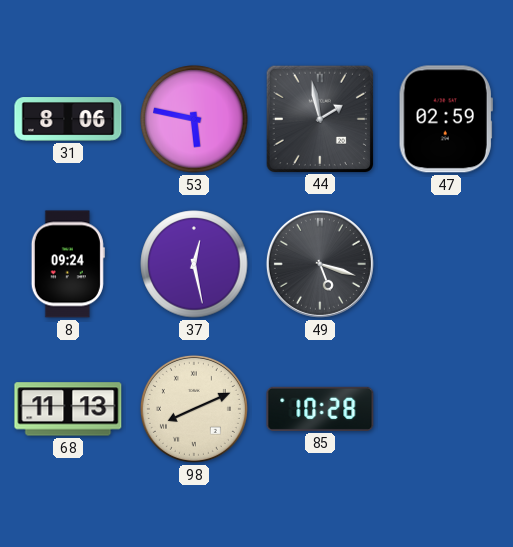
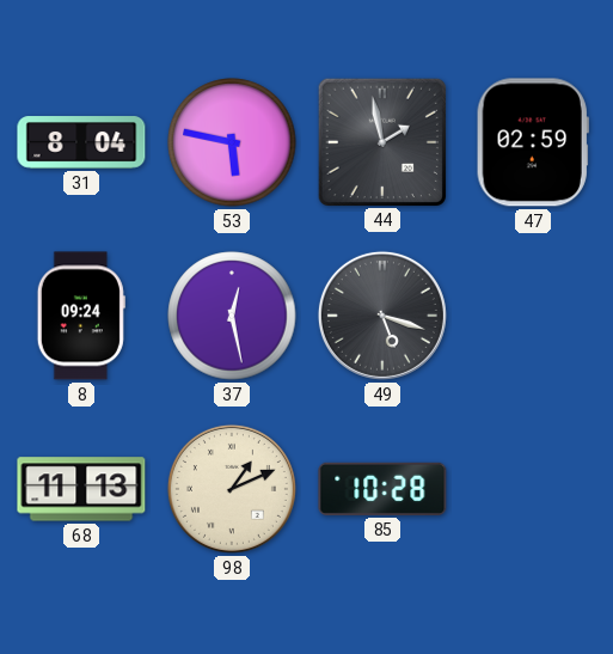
31: 8:06 -> 8:04 (81, 142)
98: 8:11 -> 1:11 (232, 489)
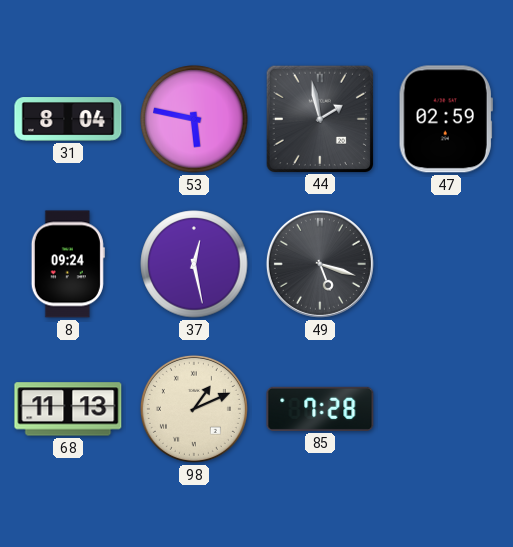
85: 10:28 -> 7:28 (320, 409)
